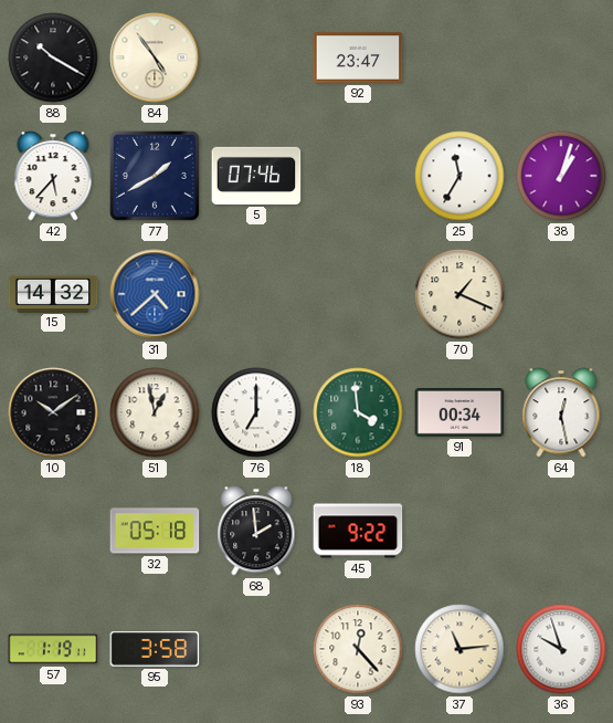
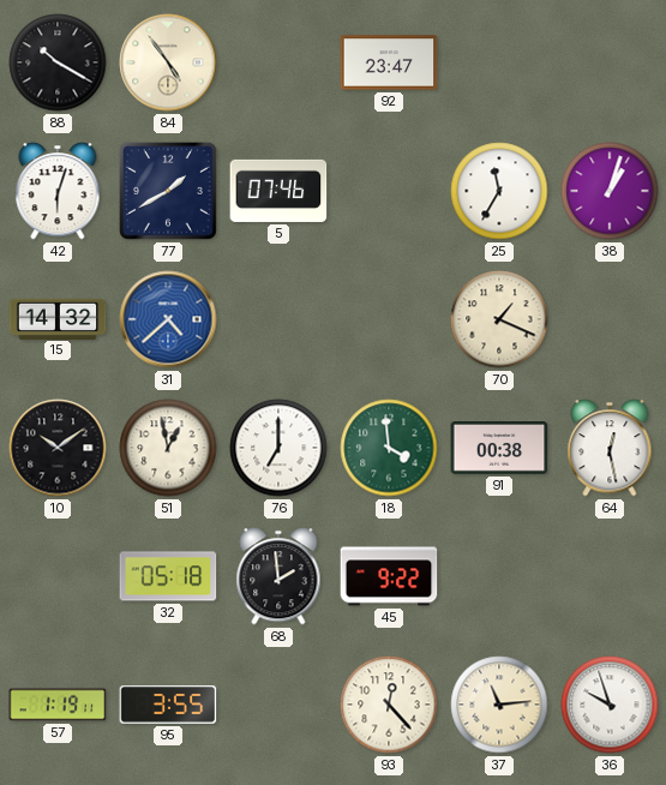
42: 5:37 -> 6:03 (58, 191)
91: 00:34 -> 00:38 (499, 449)
95: 3:58 -> 3:55 (168, 705)
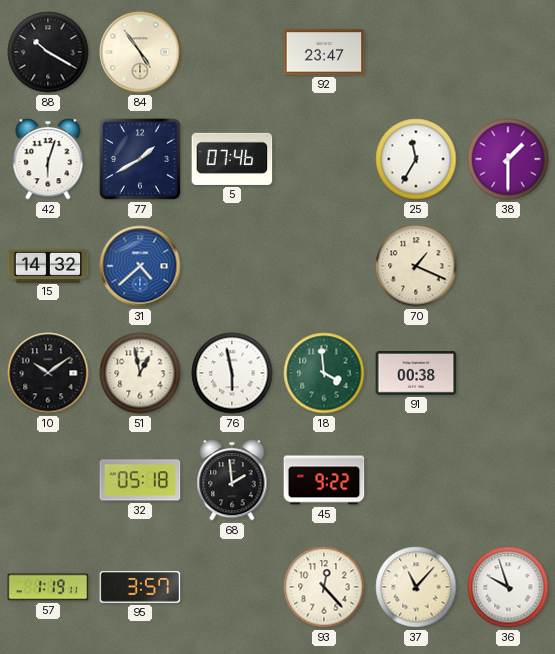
38: 1:03 -> 1:30 (508, 159)
76: 7:00 -> 5:58 (232, 373)
64: 12:28 -> none (610, 448)
95: 3:55 -> 3:57 (140, 587)
37: 11:14 -> 11:07 (416, 587)
